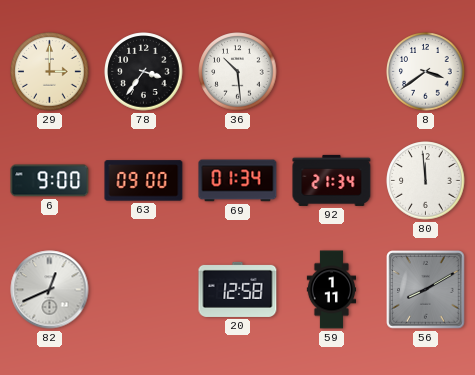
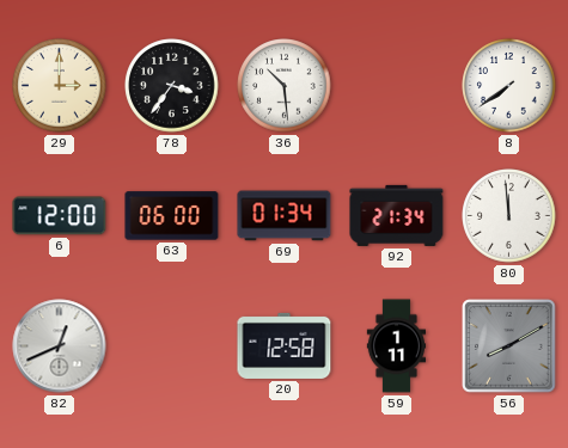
8: 3:39 -> 7:39 (509, 86)
6: 9:00 -> 12:00 (60, 216)
63: 09:00 -> 06:00 (172, 216)
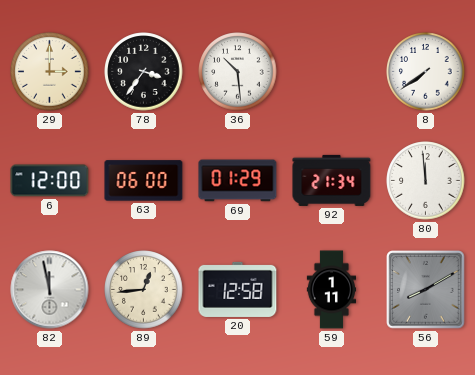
69: 01:34 -> 01:29 (238, 181)
82: 12:41 -> 11:58 (50, 290)
89: none -> 12:44 (144, 290)
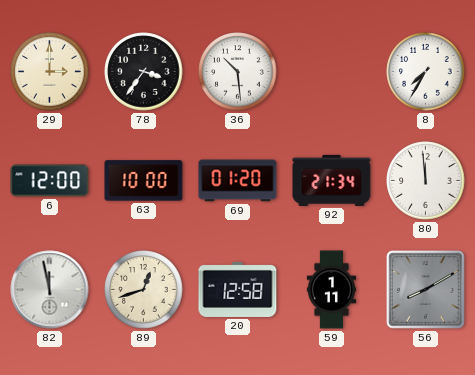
8: 7:39 -> 7:35 (426, 72)
63: 06:00 -> 10:00 (144, 181)
69: 01:29 -> 01:20 (238, 181)
89: 12:44 -> 12:42 (144, 290)
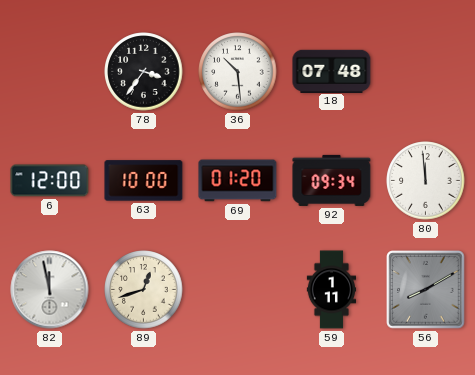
29: 3:00 -> none (50, 72)
18: none -> 07:48 (332, 71)
8: 7:35 -> none (426, 72)
92: 21:34 -> 09:34 (332, 180)
20: 12:58 -> none (238, 289)
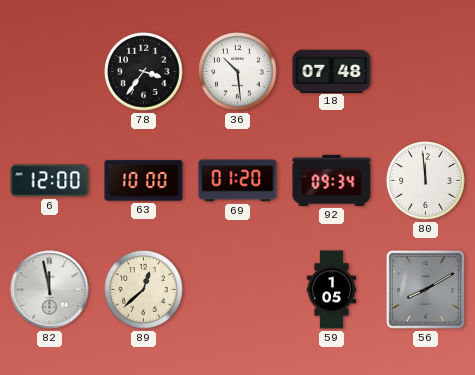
89: 12:42 -> 12:38 (144, 290)
59: 1:11 -> 1:05 (332, 290)
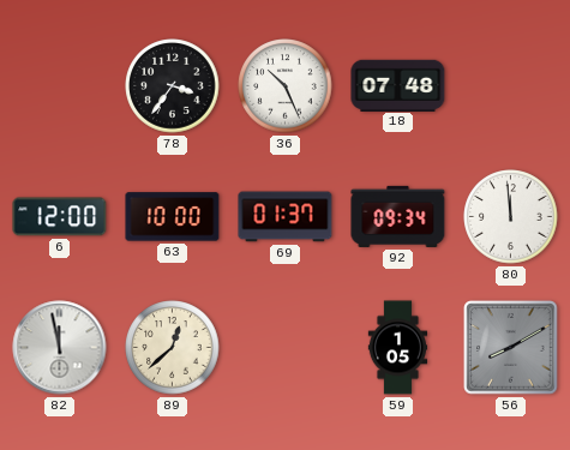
36: 10:29 -> 10:26 (286, 86)
69: 01:20 -> 01:37 (286, 217)
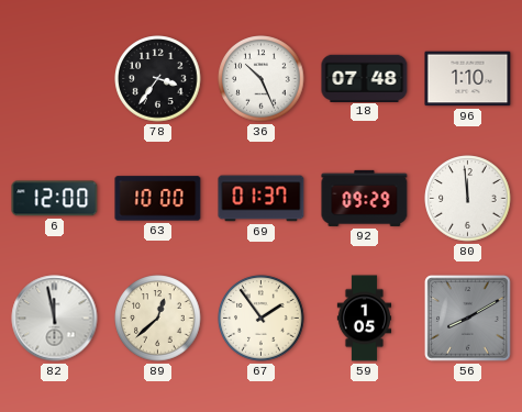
96: none -> 1:10 (468, 79)
92: 09:34 -> 09:29 (365, 198)
67: none -> 1:54 (262, 319)
